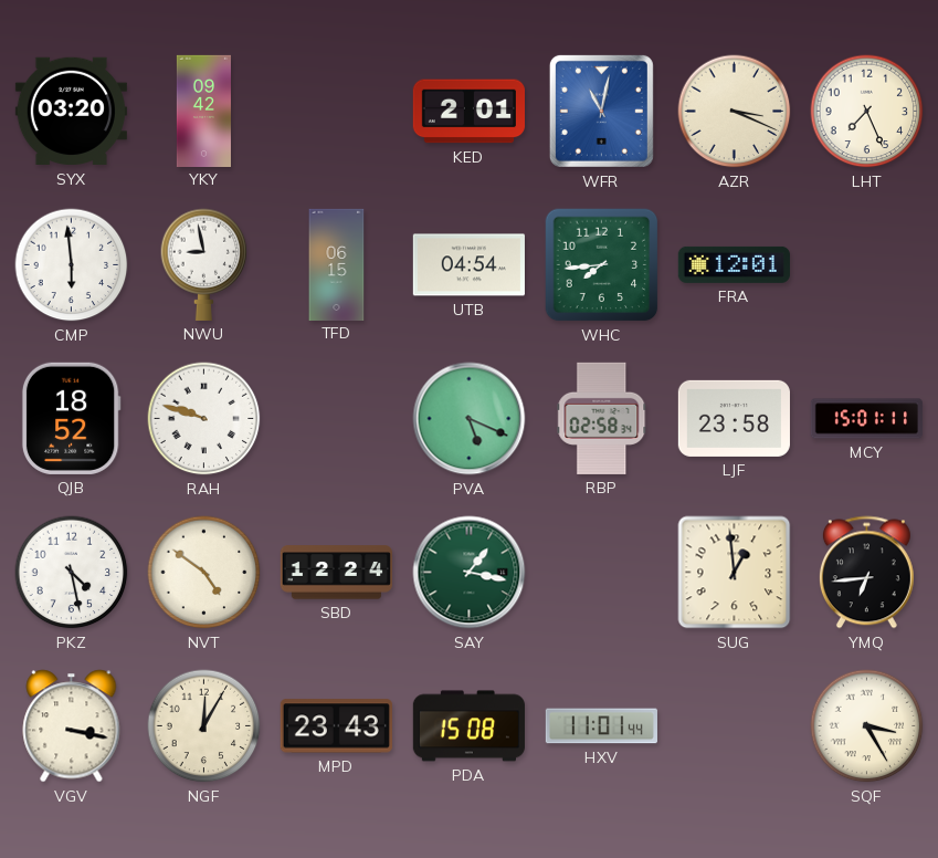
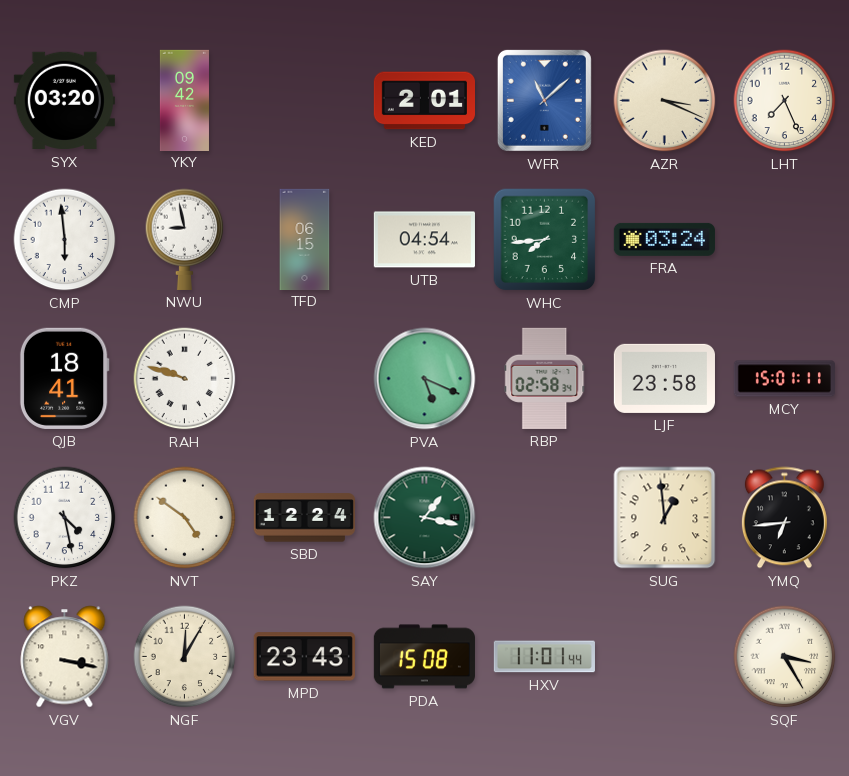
WFR: 11:02 -> 11:08 (544, 100)
FRA: 12:01 -> 03:24 (664, 239)
QJB: 18:52 -> 18:41 (64, 378)
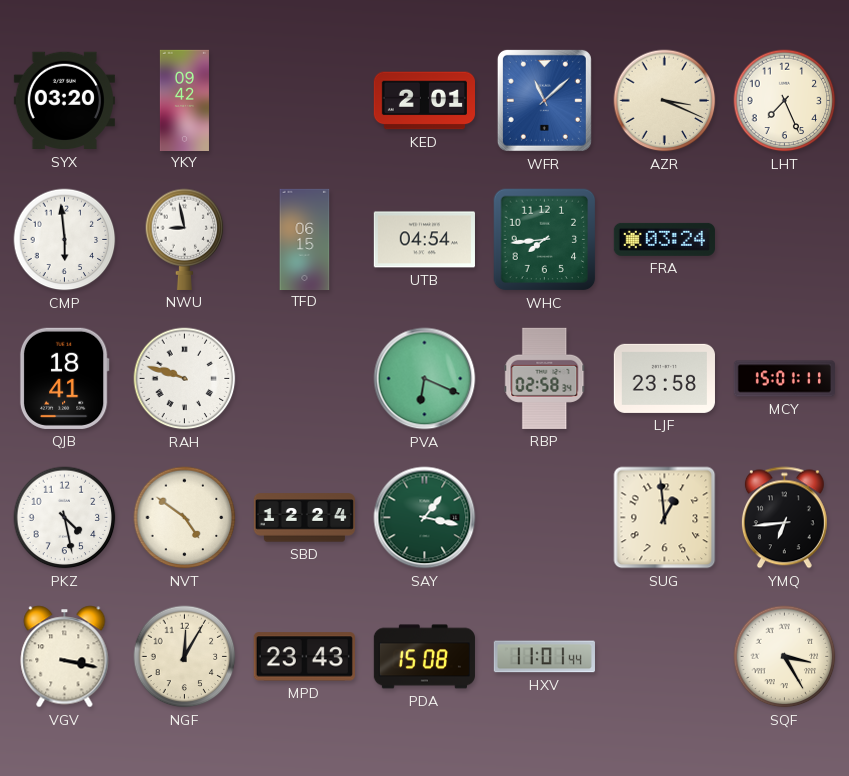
PVA: 5:19 -> 6:19 (425, 379)
